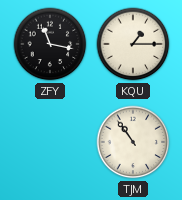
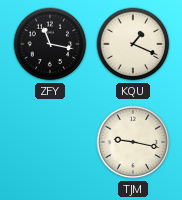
KQU: 1:15 -> 1:19 (133, 44)
TJM: 10:54 -> 9:17 (133, 142)
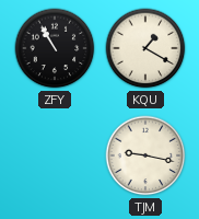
ZFY: 11:17 -> 10:55 (55, 48)
KQU: 1:19 -> 1:20 (145, 48)
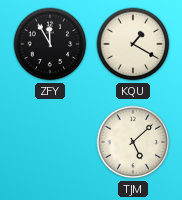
ZFY: 10:55 -> 11:55 (50, 44)
TJM: 9:17 -> 5:08 (133, 142)
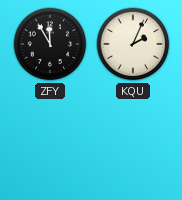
KQU: 1:20 -> 2:04 (133, 44)
TJM: 5:08 -> none (133, 142)
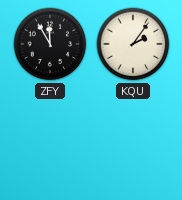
KQU: 2:04 -> 2:06 (133, 44)
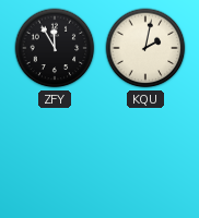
KQU: 2:06 -> 2:02 (145, 48)
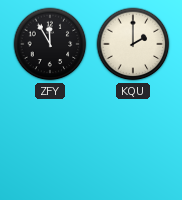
KQU: 2:02 -> 2:00 (133, 44)
